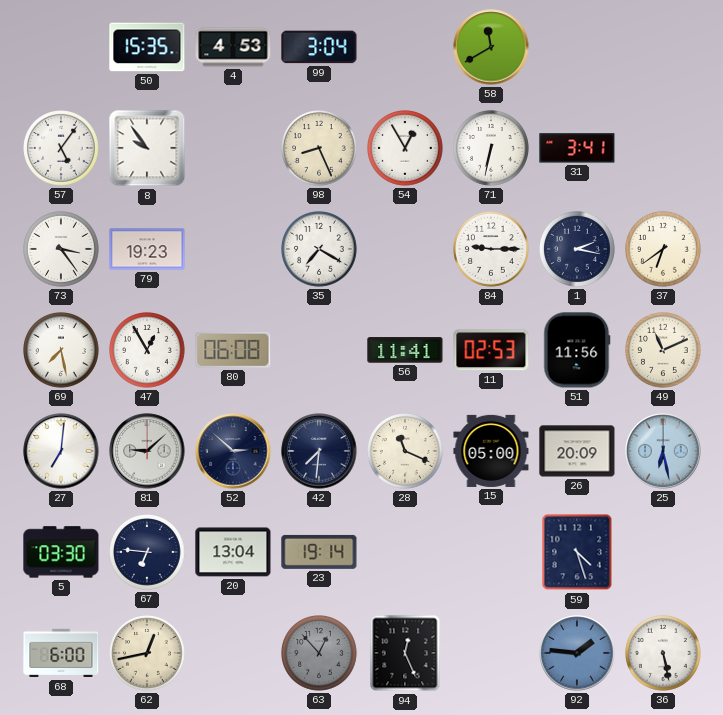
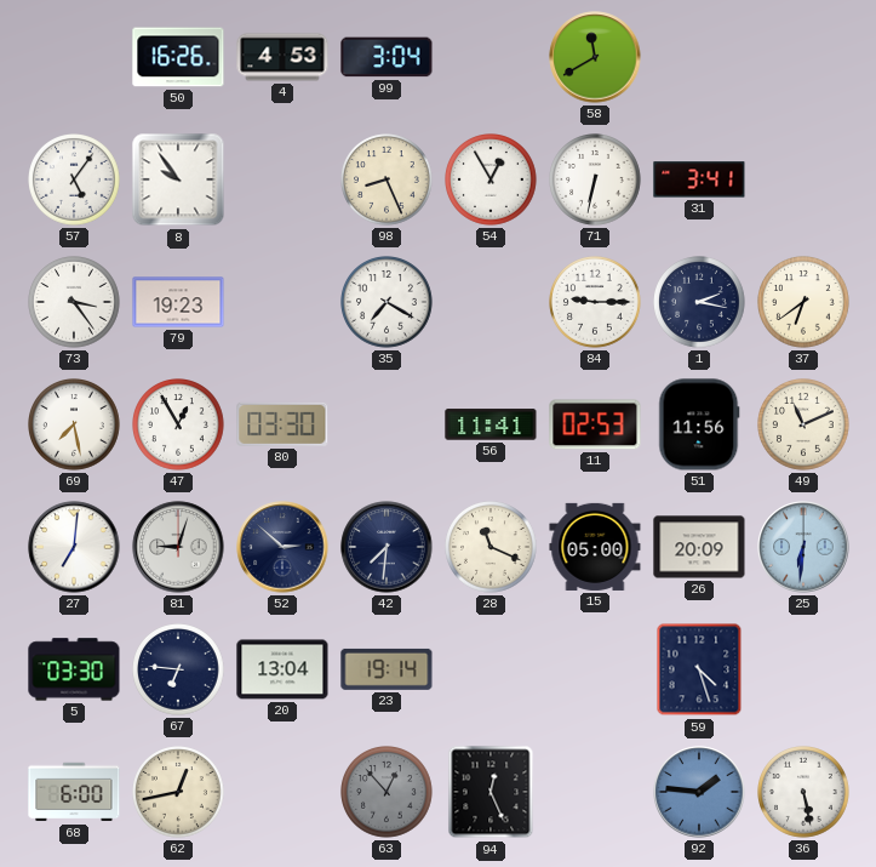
50: 15:35 -> 16:26 (178, 57)
80: 06:08 -> 03:30 (282, 424)
81: 9:08 -> 9:03 (178, 547)
25: 6:28 -> 6:31 (803, 547)
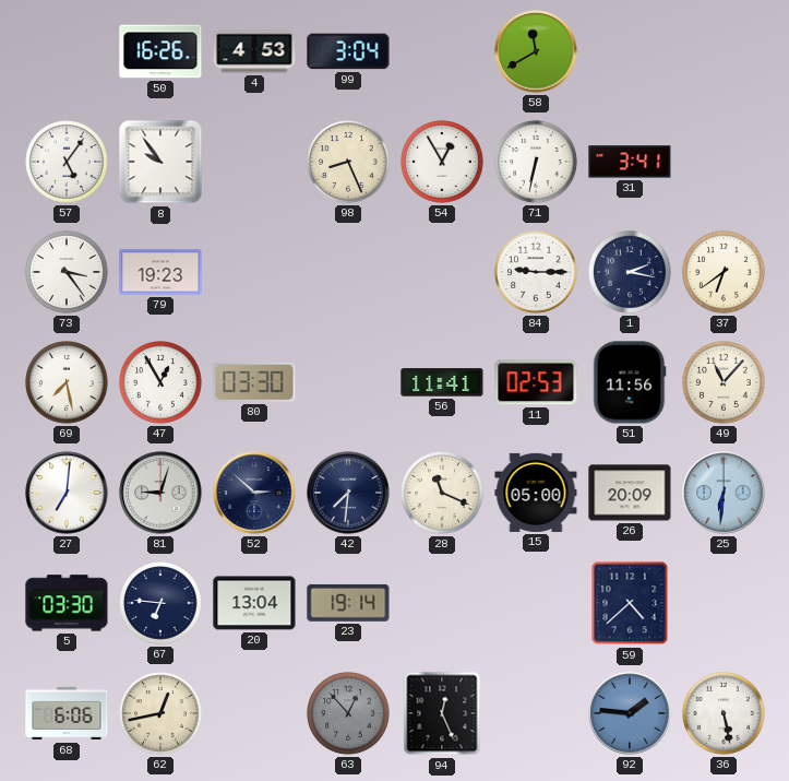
35: 7:20 -> none (388, 303)
49: 11:11 -> 11:07 (725, 383)
59: 4:27 -> 4:38 (630, 603)
68: 6:00 -> 6:06 (67, 713)
